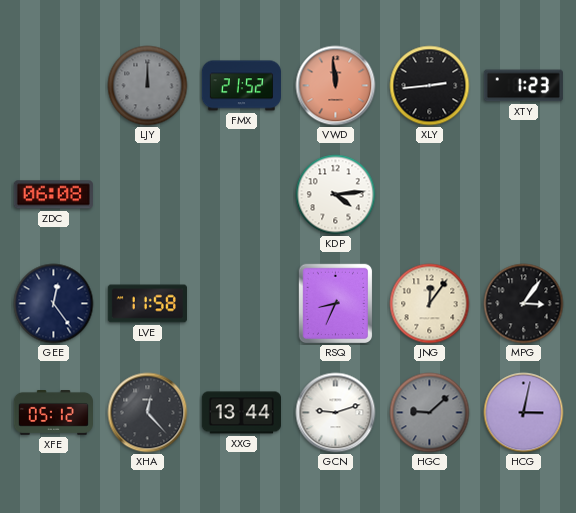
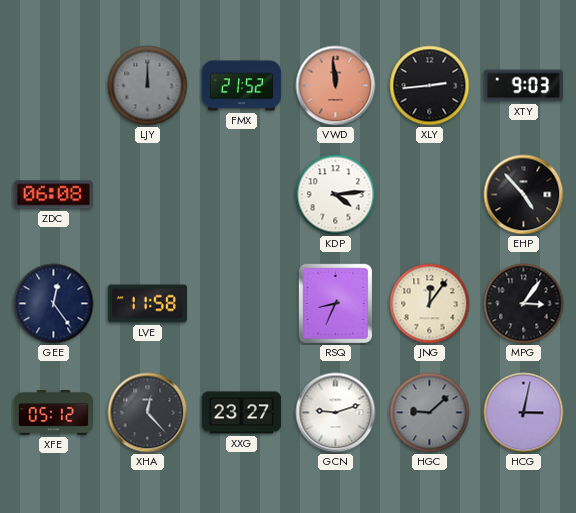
XTY: 1:23 -> 9:03 (523, 86)
EHP: none -> 4:53 (524, 195)
XXG: 13:44 -> 23:27 (241, 413)
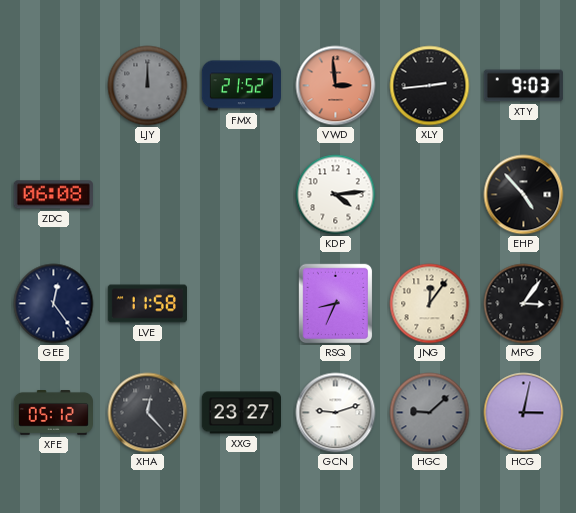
VWD: 11:59 -> 2:59 (336, 86)
